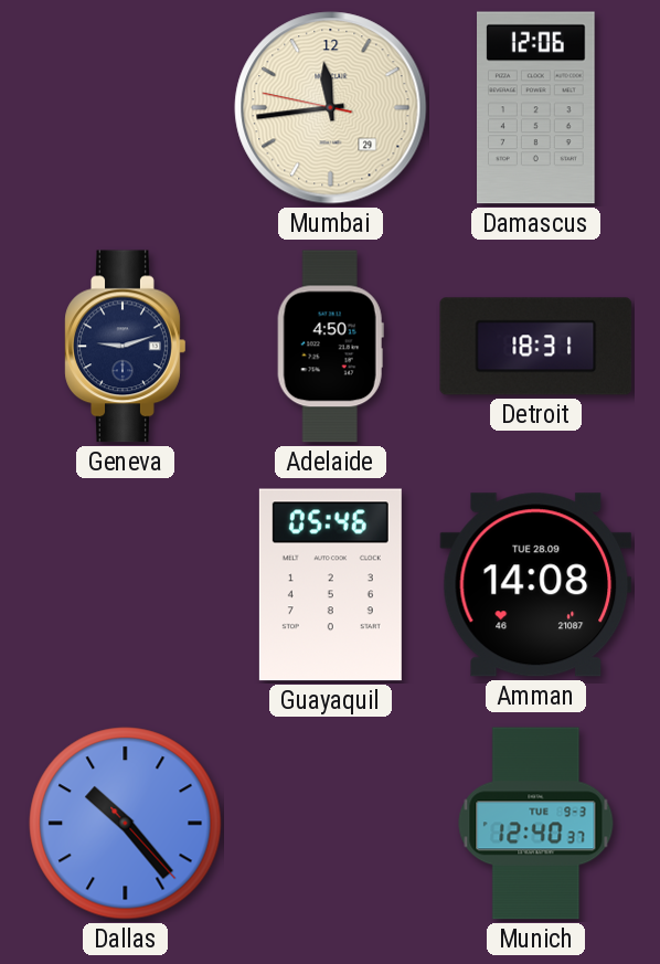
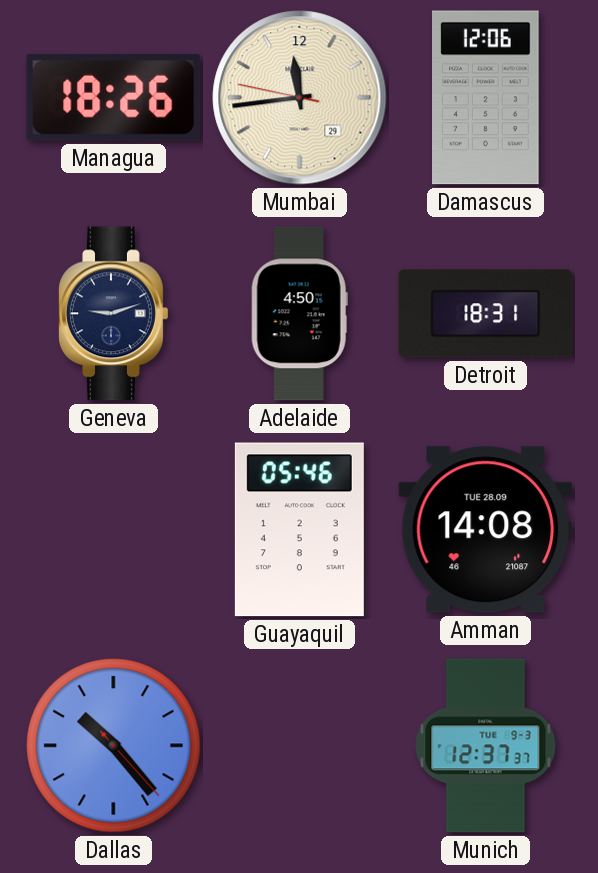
Managua: none -> 18:26 (114, 97)
Munich: 12:40 -> 12:37 (486, 746)
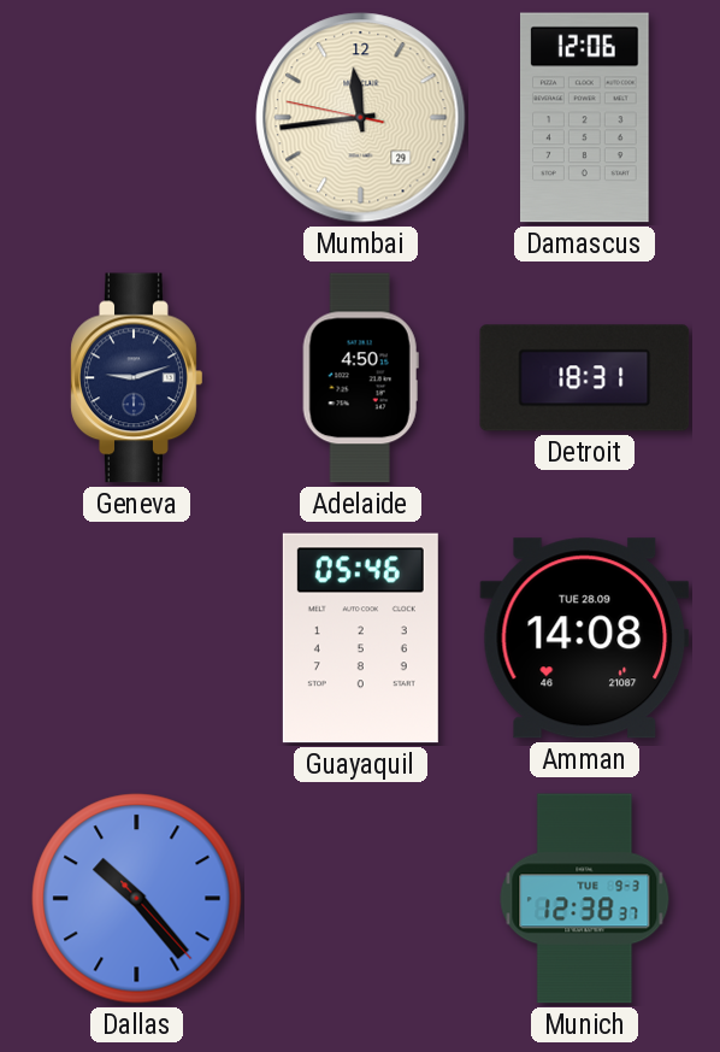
Managua: 18:26 -> none (114, 97)
Munich: 12:37 -> 12:38 (585, 899)
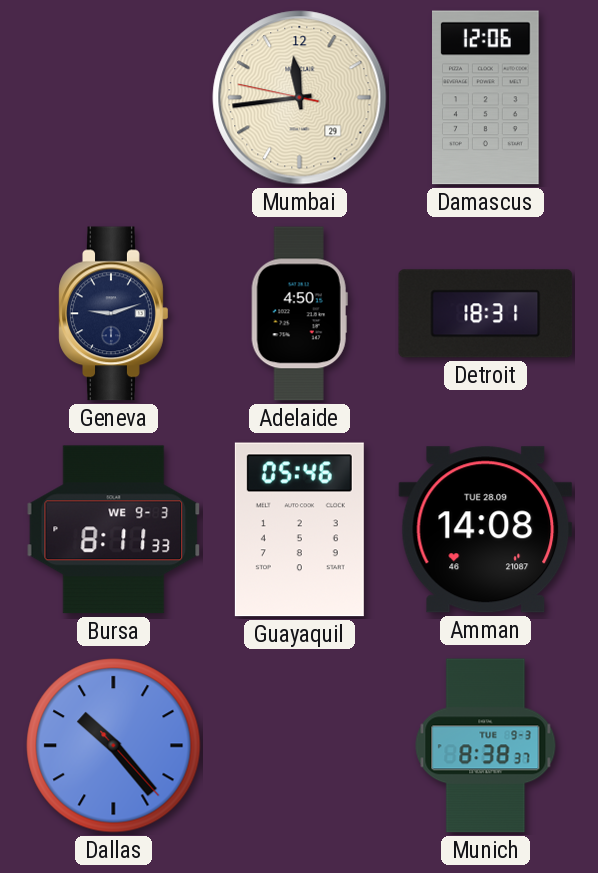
Bursa: none -> 8:11 (114, 530)
Munich: 12:38 -> 8:38 (486, 746)
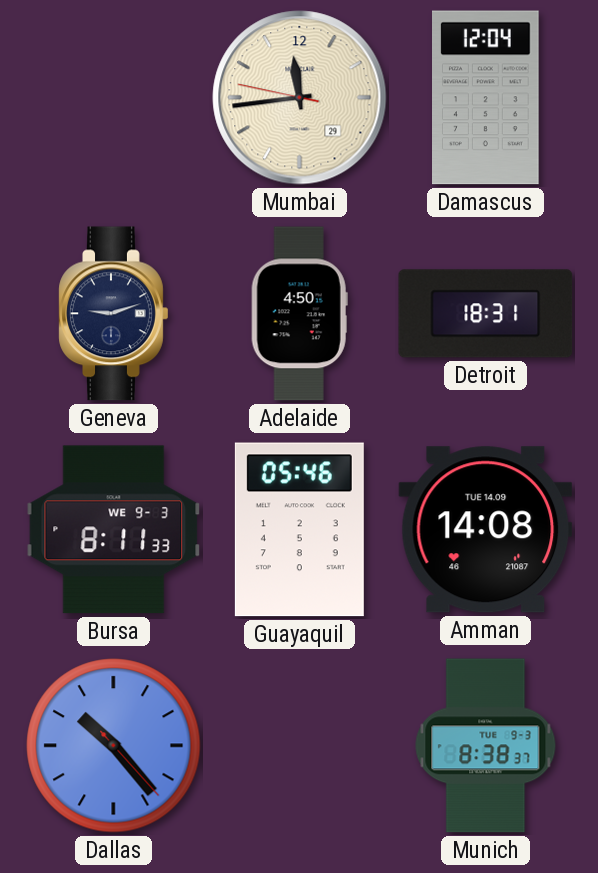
Damascus: 12:06 -> 12:04 (486, 98)
Amman date: TUE 28.09 -> TUE 14.09 (486, 530)
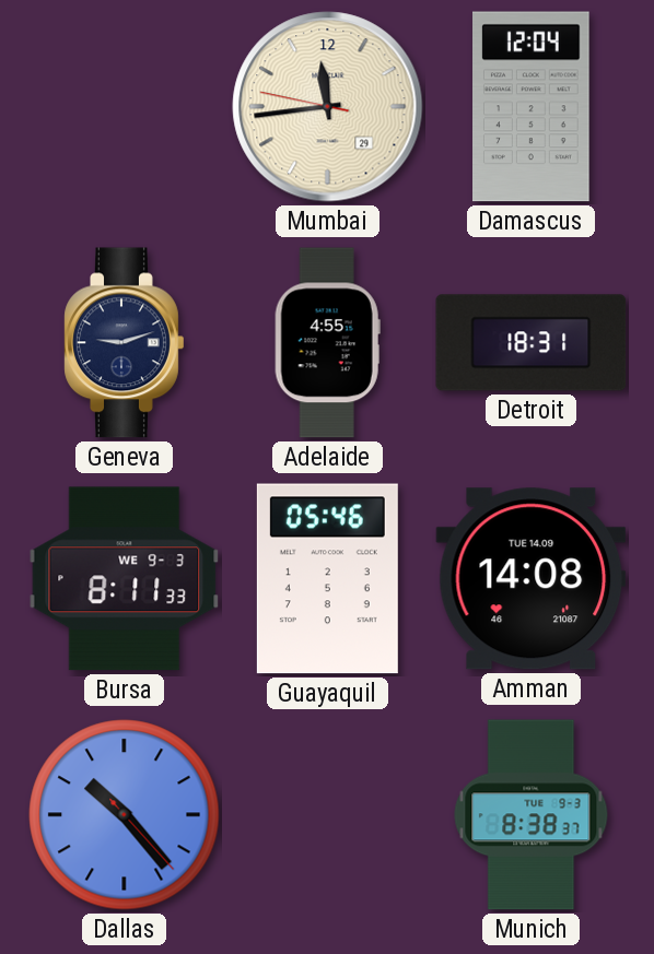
Adelaide: 4:50 -> 4:55 (327, 343)
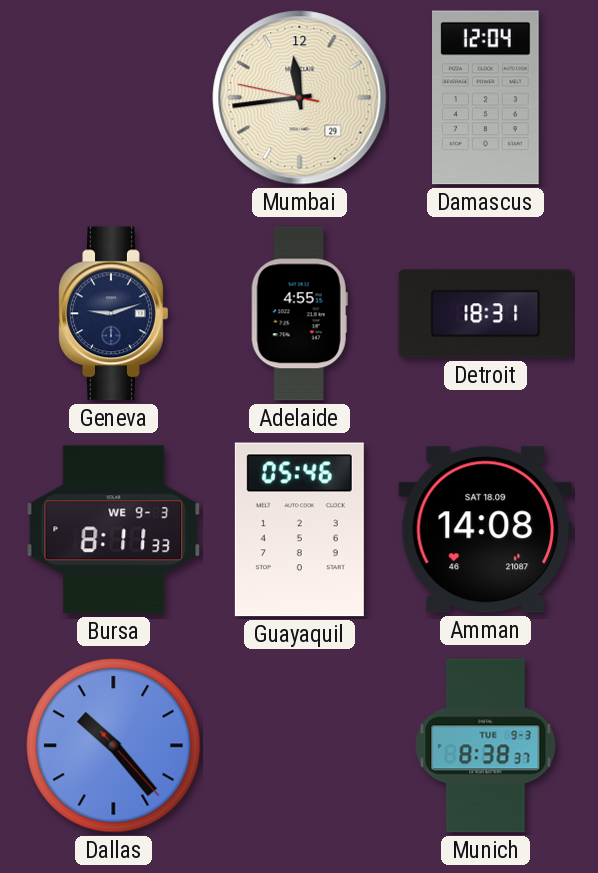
Amman date: TUE 14.09 -> SAT 18.09 (486, 530)
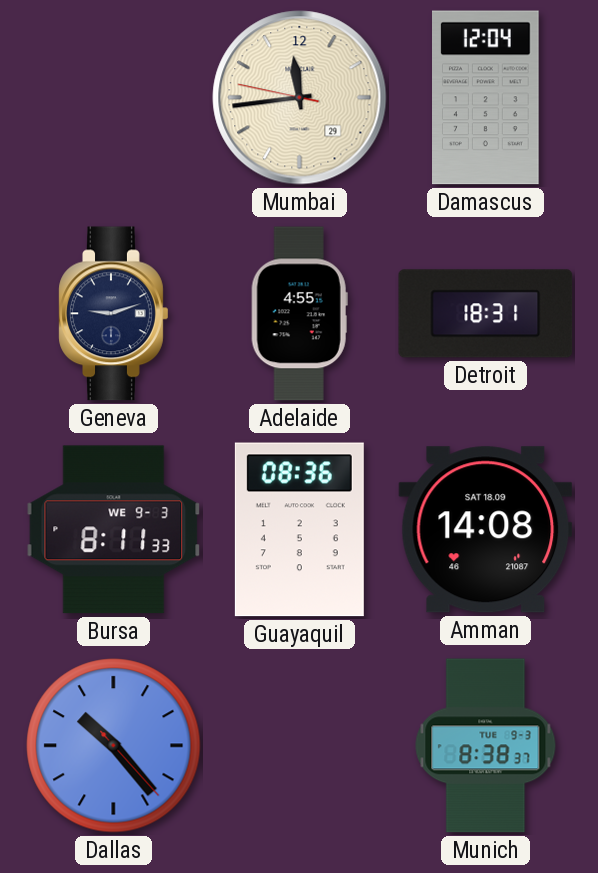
Guayaquil: 05:46 -> 08:36 (299, 530)
